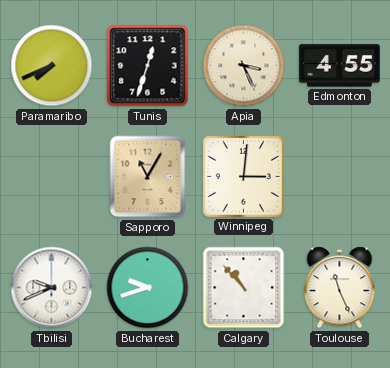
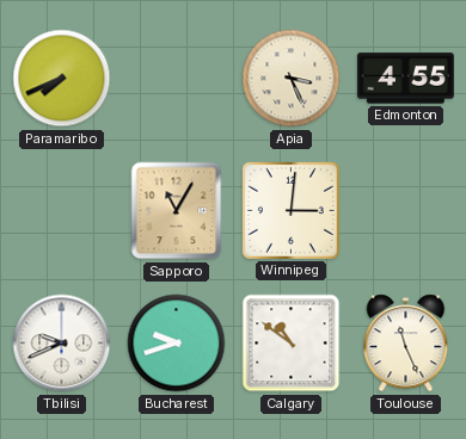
Tunis: 12:33 -> none (148, 66)
Calgary: 10:53 -> 10:51 (292, 344)
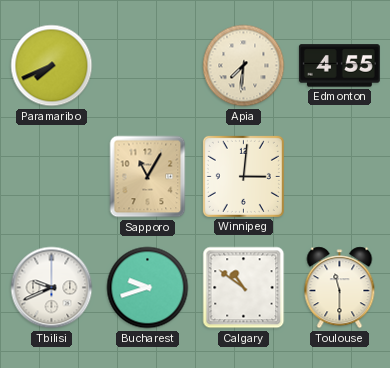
Apia: 3:26 -> 7:31 (244, 66)
Toulouse: 11:26 -> 11:30 (340, 288)
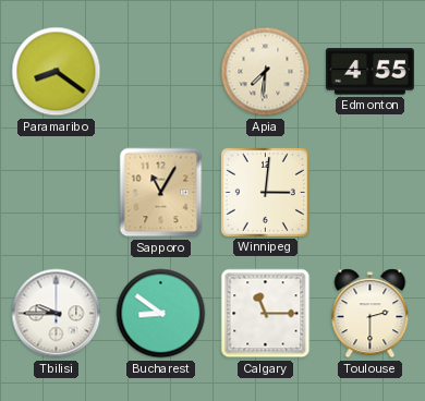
Paramaribo: 7:41 -> 8:21 (57, 72)
Tbilisi: 9:41 -> 9:45 (57, 314)
Bucharest: 9:42 -> 8:51 (161, 314)
Calgary: 10:51 -> 11:15 (266, 314)
Toulouse: 11:30 -> 2:30 (371, 314)
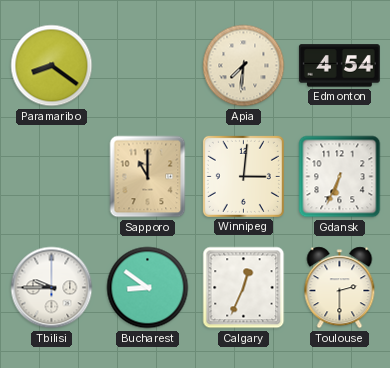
Edmonton: 4:55 -> 4:54 (339, 66)
Sapporo: 11:05 -> 11:00 (148, 177)
Gdansk: none -> 6:34 (340, 177)
Calgary: 11:15 -> 12:34 (244, 288)
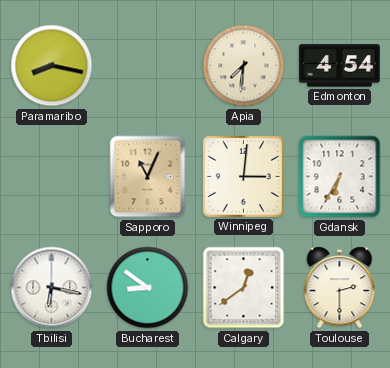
Paramaribo: 8:21 -> 8:17 (52, 66)
Sapporo: 11:00 -> 11:04 (148, 177)
Gdansk: 6:34 -> 6:35 (340, 177)
Tbilisi: 9:45 -> 6:17 (52, 288)
Calgary: 12:34 -> 12:39 (244, 288)
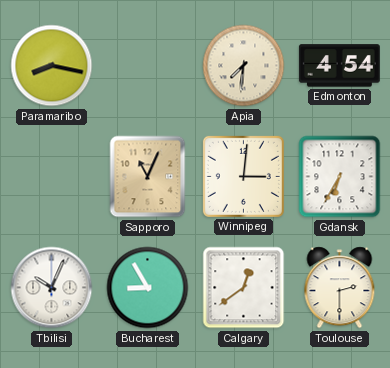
Tbilisi: 6:17 -> 10:04 (52, 288)
Bucharest: 8:51 -> 8:55 (148, 288)
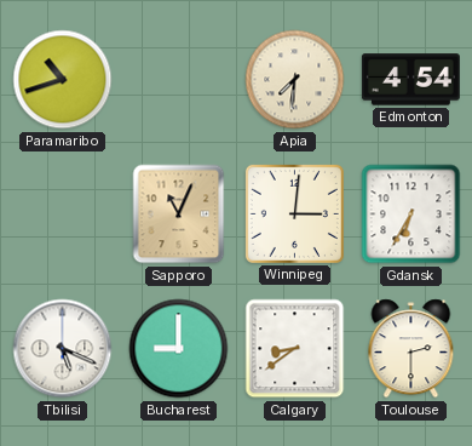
Paramaribo: 8:17 -> 10:42 (63, 80)
Tbilisi: 10:04 -> 5:19 (63, 349)
Bucharest: 8:55 -> 9:00 (179, 349)
Calgary: 12:39 -> 8:39 (295, 349)
